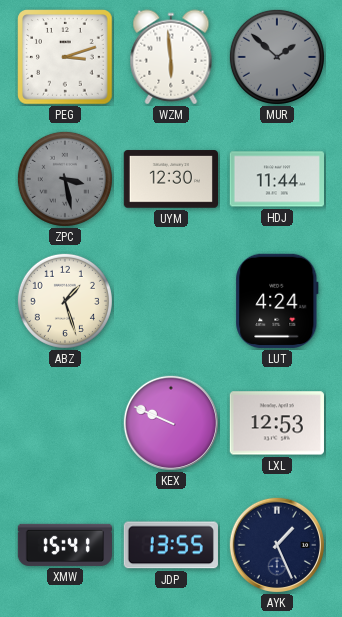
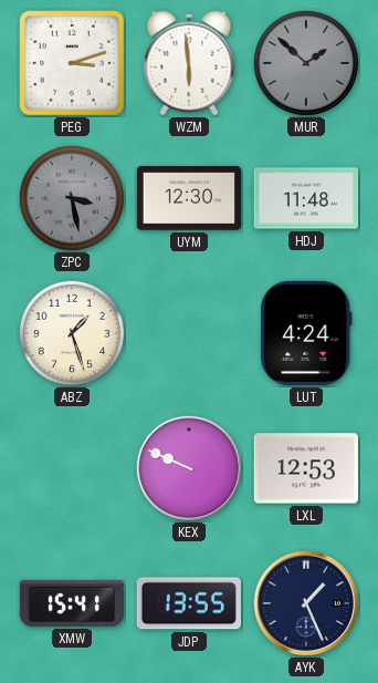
HDJ: 11:44 -> 11:48 (305, 198)
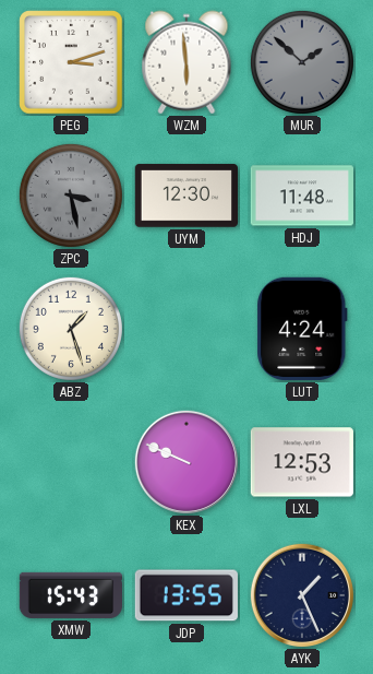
XMW: 15:41 -> 15:43 (71, 595)
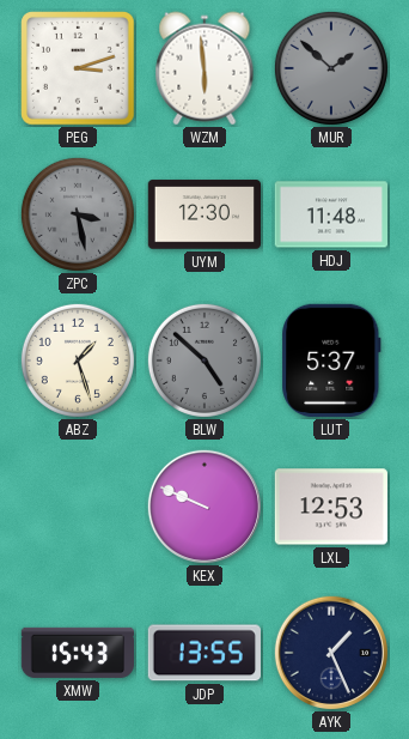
BLW: none -> 4:52 (204, 361)
LUT: 4:24 -> 5:37 (331, 361)
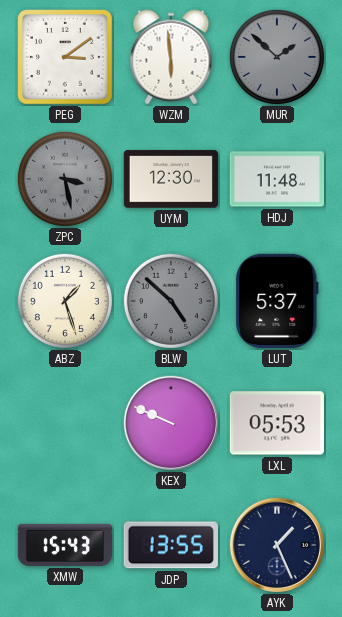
PEG: 3:12 -> 3:09 (65, 57)
LXL: 12:53 -> 05:53 (276, 423)
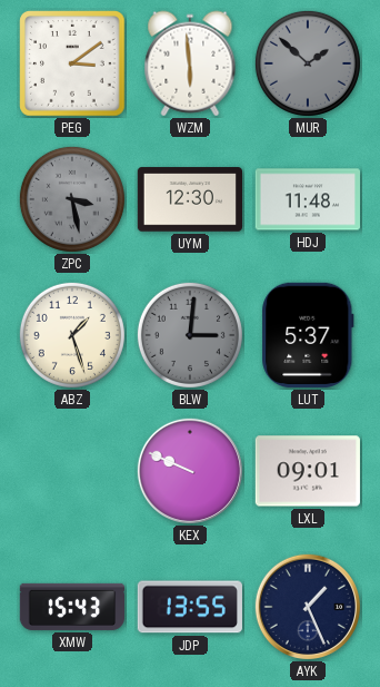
BLW: 4:52 -> 3:01 (190, 335)
LXL: 05:53 -> 09:01 (307, 471)
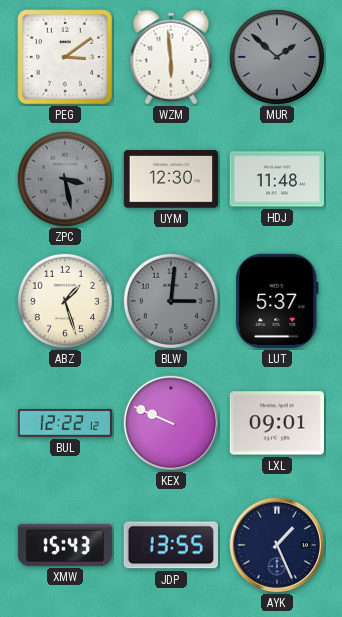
BUL: none -> 12:22 (64, 423)
